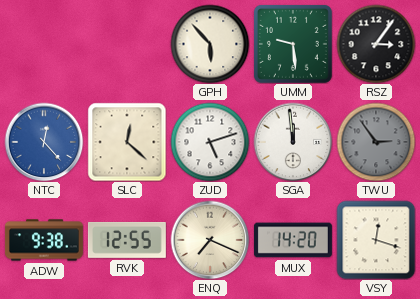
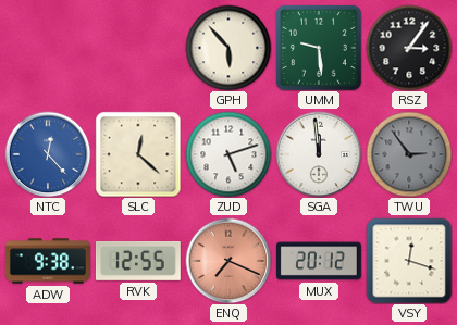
ENQ dial: cream -> salmon (228, 261)
MUX: 14:20 -> 20:12 (319, 261)
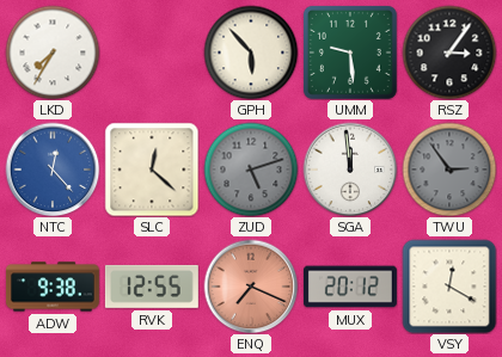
LKD: none -> 7:35 (53, 53)
ZUD dial: white -> grey (251, 170)
VSY: 12:18 -> 12:20 (449, 287)
